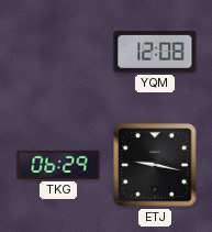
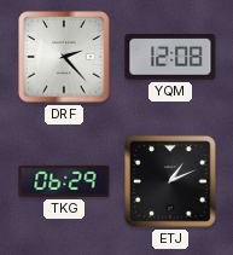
DRF: none -> 2:23 (64, 57)
ETJ: 9:17 -> 1:11 (170, 181)
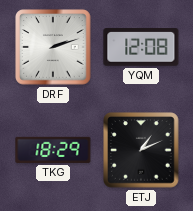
DRF: 2:23 -> 2:12 (53, 47)
TKG: 06:29 -> 18:29 (53, 150)
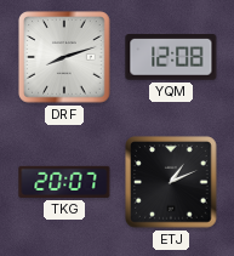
DRF: 2:12 -> 8:12 (64, 57)
TKG: 18:29 -> 20:07 (64, 182)
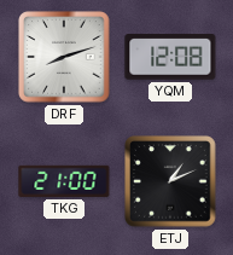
TKG: 20:07 -> 21:00 (64, 181)
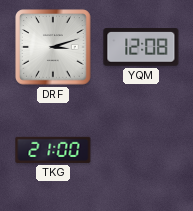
DRF: 8:12 -> 3:12 (53, 47)
ETJ: 1:11 -> none (170, 181)
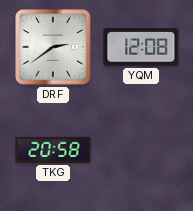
DRF: 3:12 -> 2:39 (53, 47)
TKG: 21:00 -> 20:58 (53, 150)
